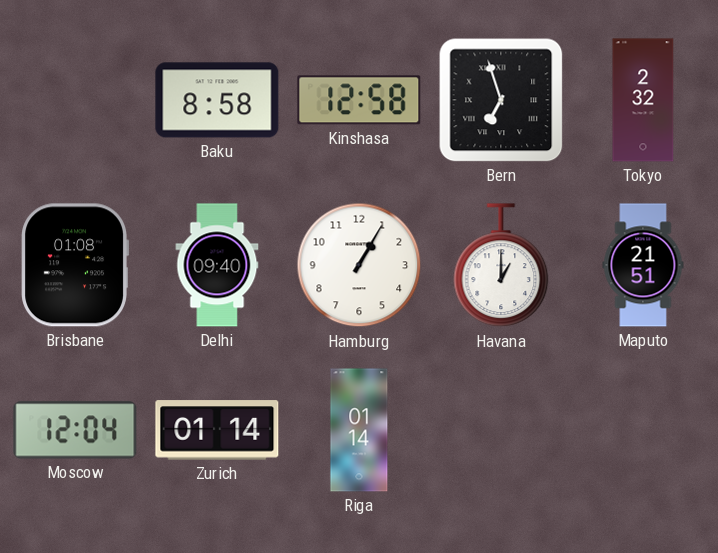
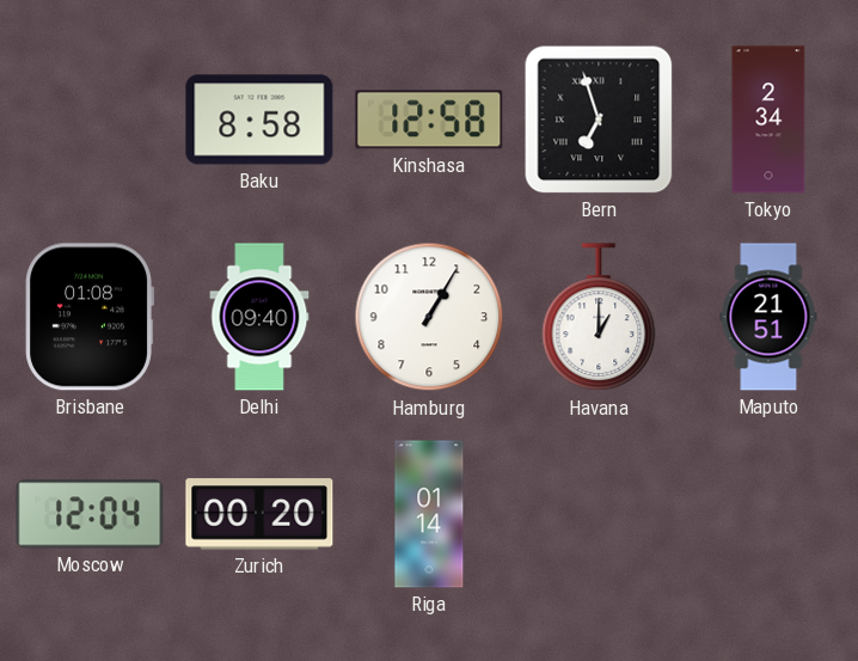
Tokyo: 2:32 -> 2:34 (768, 120)
Zurich: 01:14 -> 00:20 (259, 514)
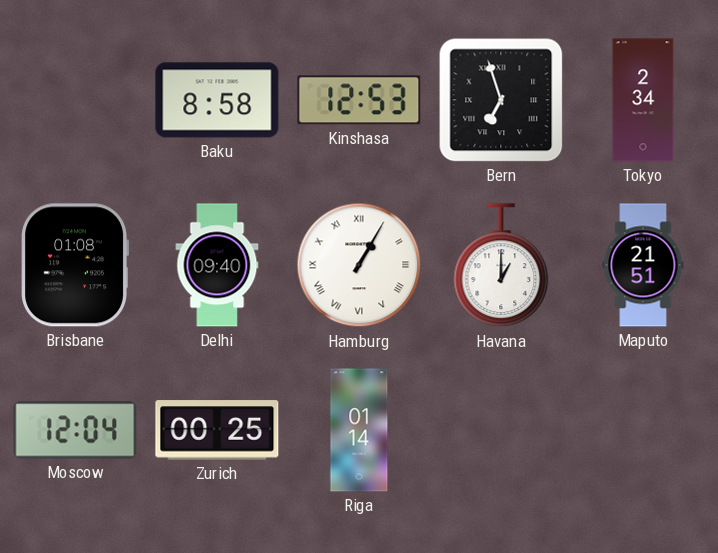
Kinshasa: 12:58 -> 12:53 (359, 100)
Hamburg numerals: Arabic -> Roman (359, 265)
Zurich: 00:20 -> 00:25 (217, 430)
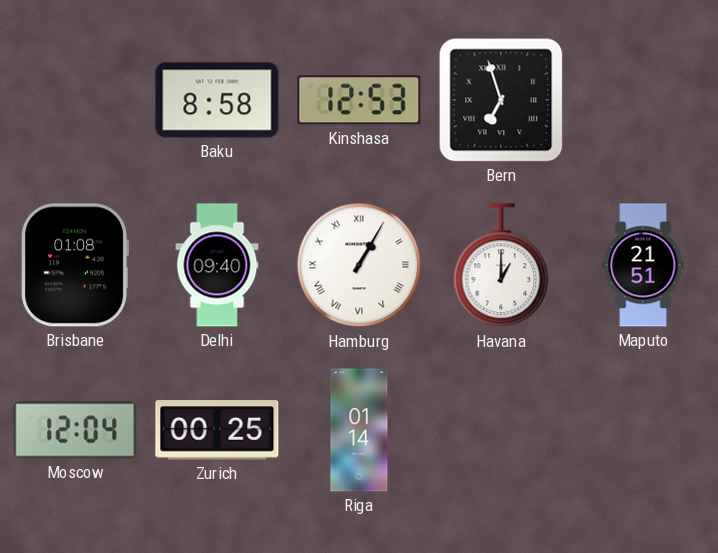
Tokyo: 2:34 -> none (643, 100)
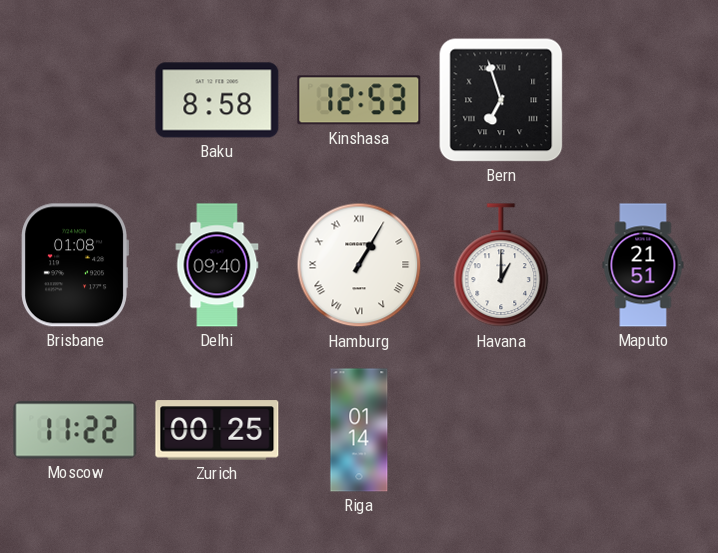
Moscow: 12:04 -> 11:22 (75, 430)
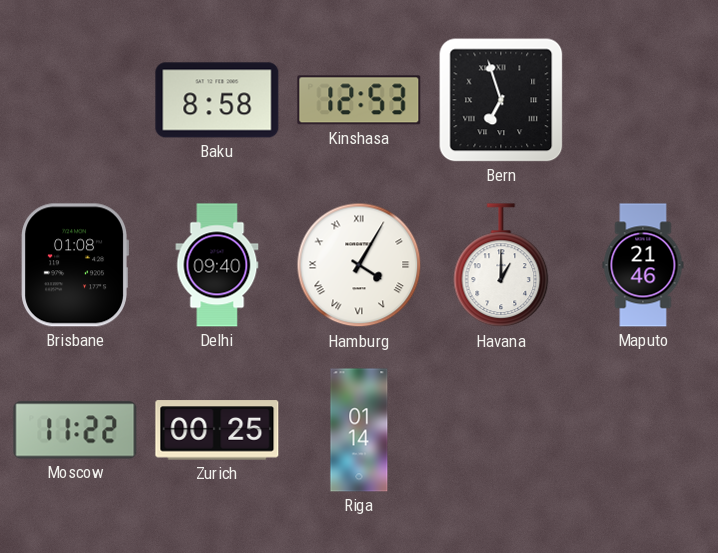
Hamburg: 1:05 -> 4:05 (359, 265)
Maputo: 21:51 -> 21:46 (643, 265)
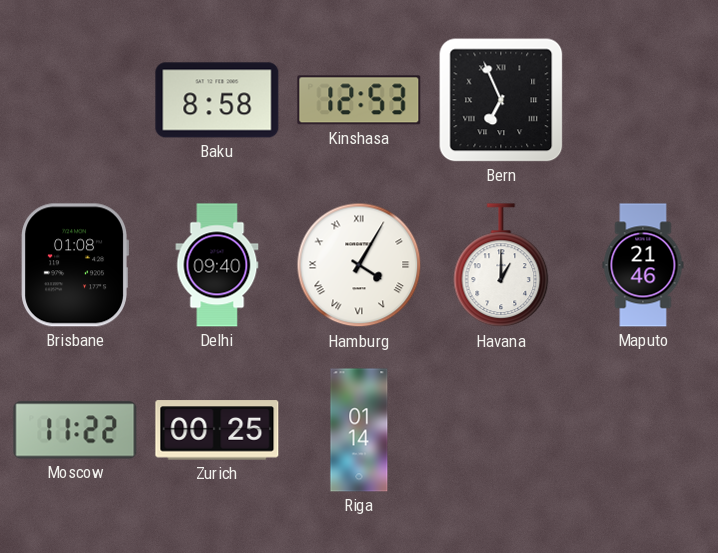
Bern: 6:57 -> 6:56 (501, 100)
